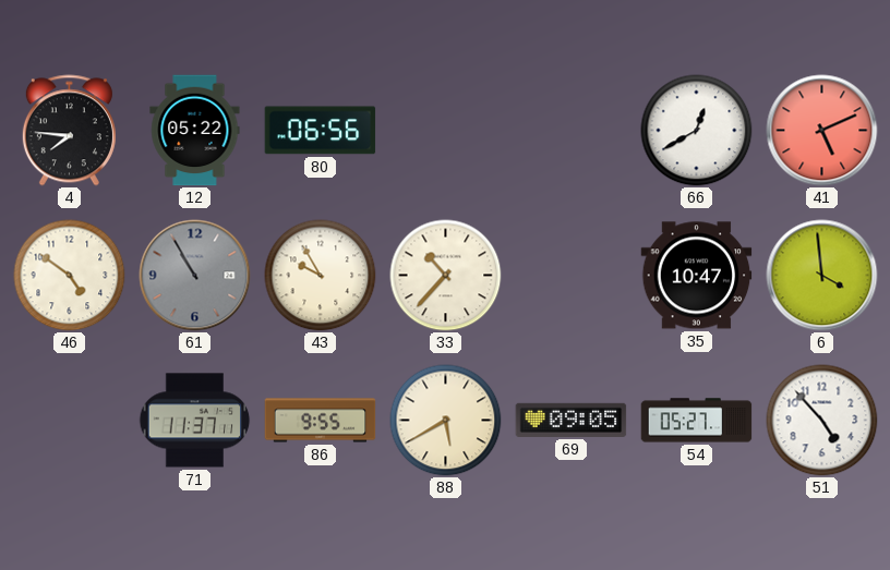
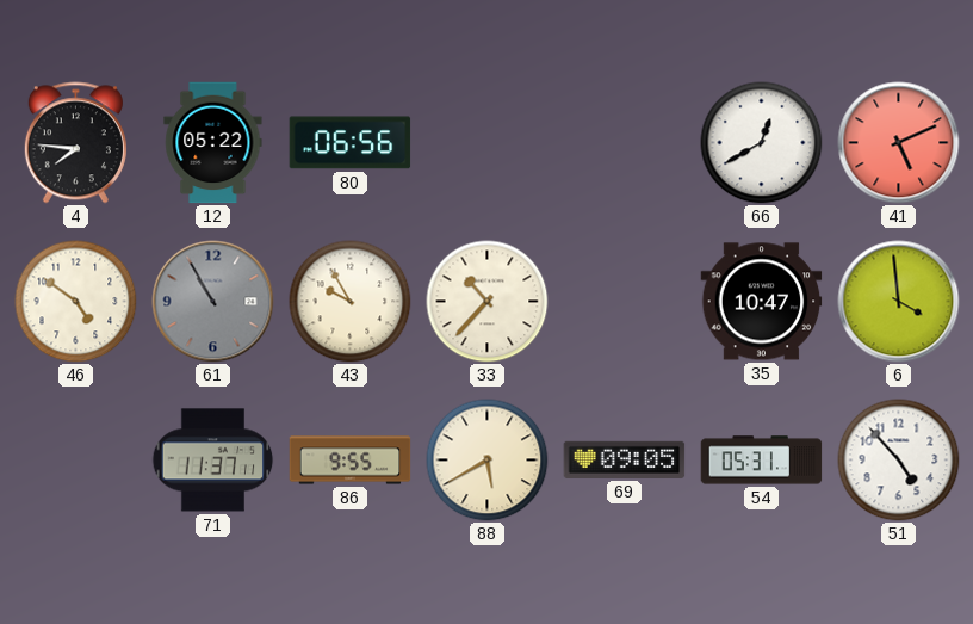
54: 05:27 -> 05:31 (762, 461)
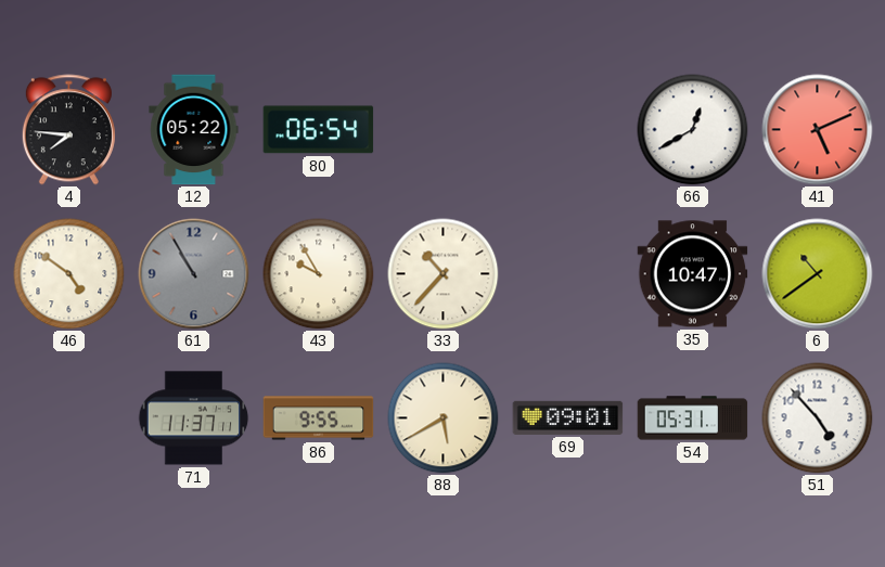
80: 06:56 -> 06:54 (319, 130)
6: 3:59 -> 10:39 (818, 274)
69: 09:05 -> 09:01 (568, 417)
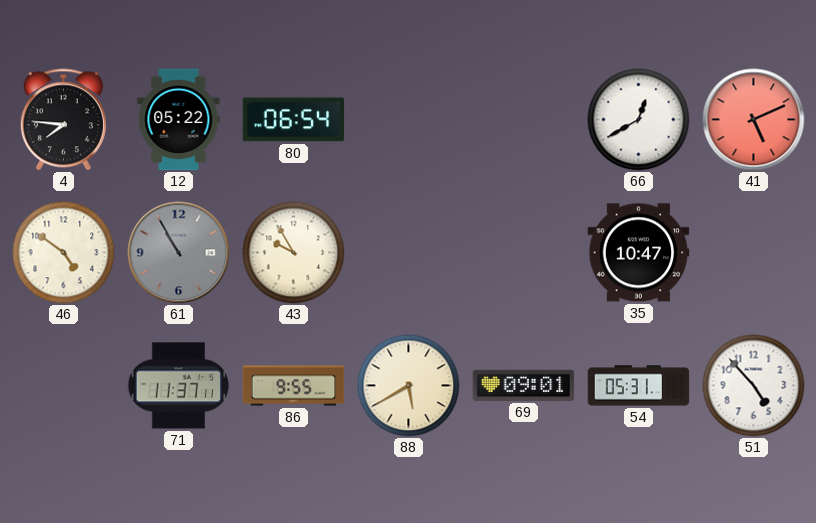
33: 10:37 -> none (444, 274)
6: 10:39 -> none (818, 274)
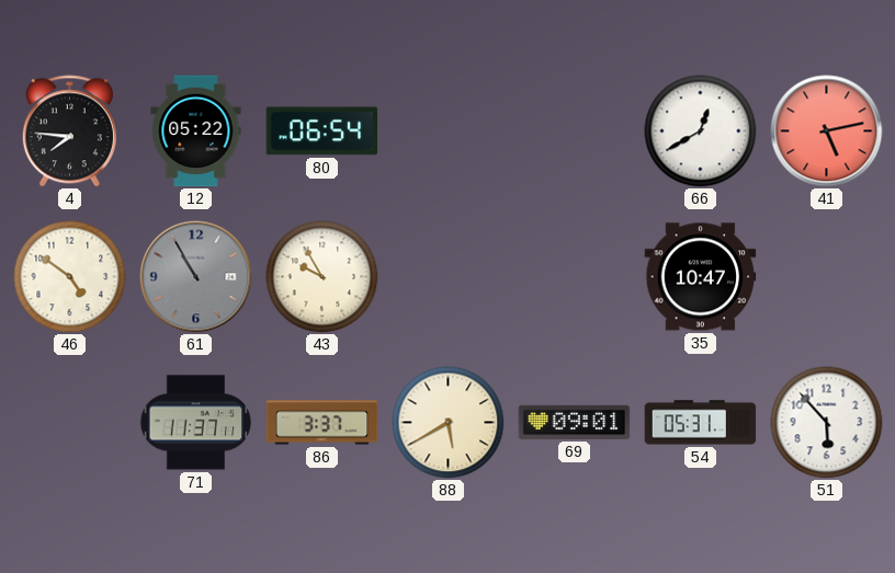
41: 5:11 -> 5:13 (827, 131)
86: 9:55 -> 3:37 (322, 423)
51: 4:53 -> 5:53 (827, 423)
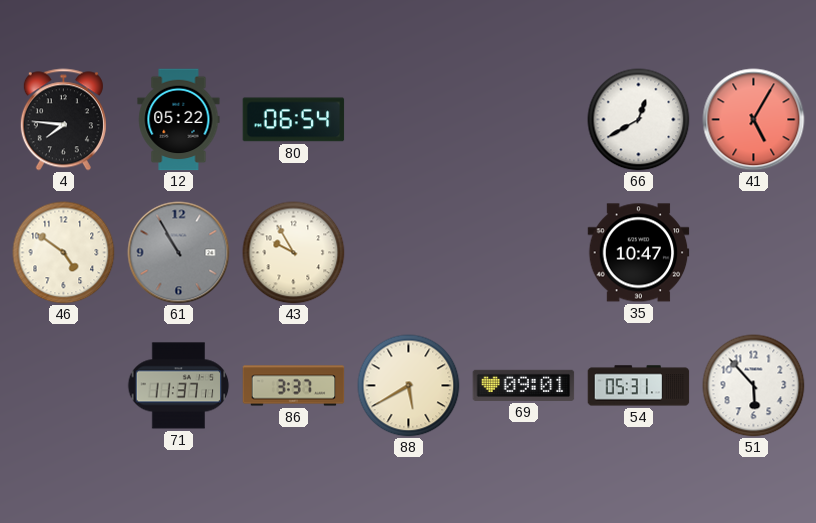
41: 5:13 -> 5:05 (754, 120)
